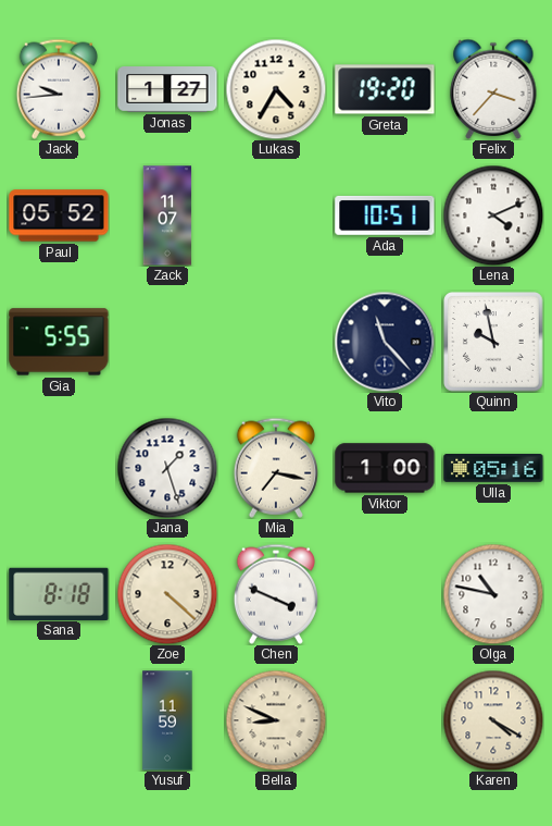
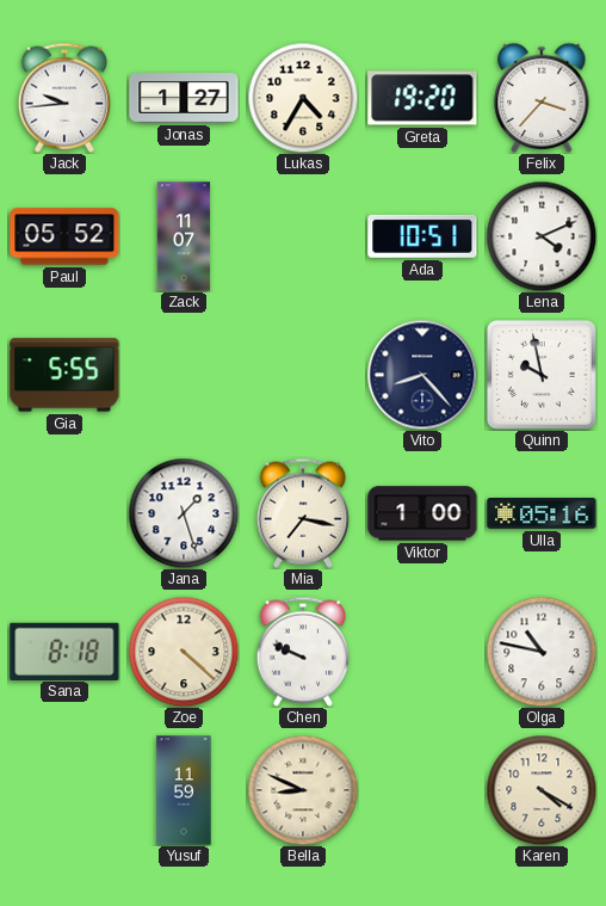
Vito: 11:23 -> 8:23 (422, 375)
Chen: 3:49 -> 9:49 (303, 652)
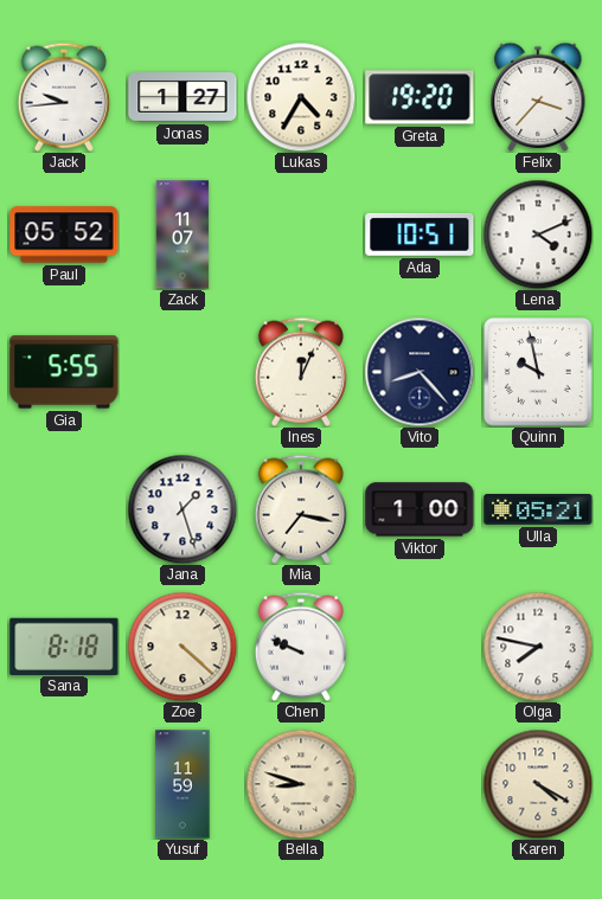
Ines: none -> 12:04 (301, 372)
Ulla: 05:16 -> 05:21 (538, 510)
Olga: 10:47 -> 7:47 (538, 647)
Bella: 8:49 -> 8:48 (301, 784)
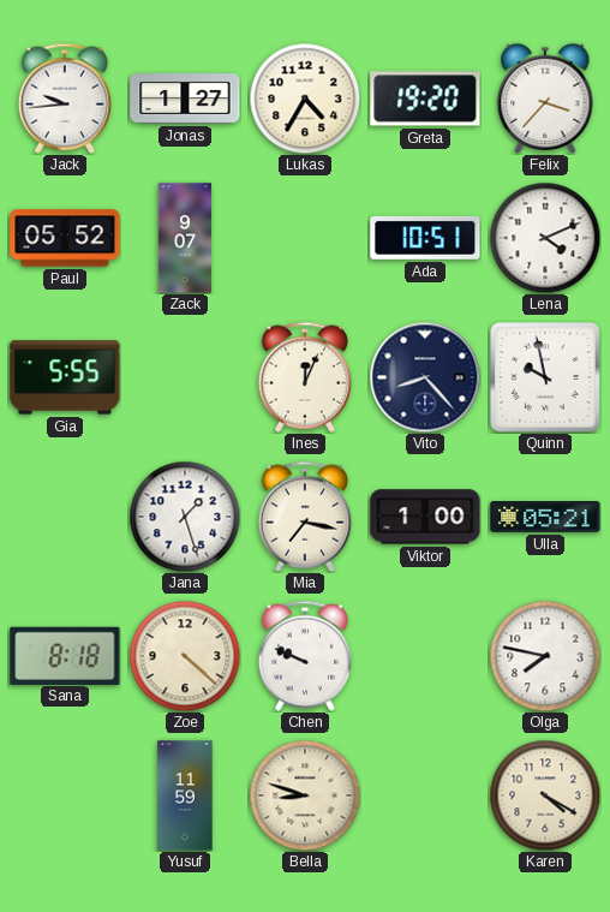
Zack: 11:07 -> 9:07 (185, 238)
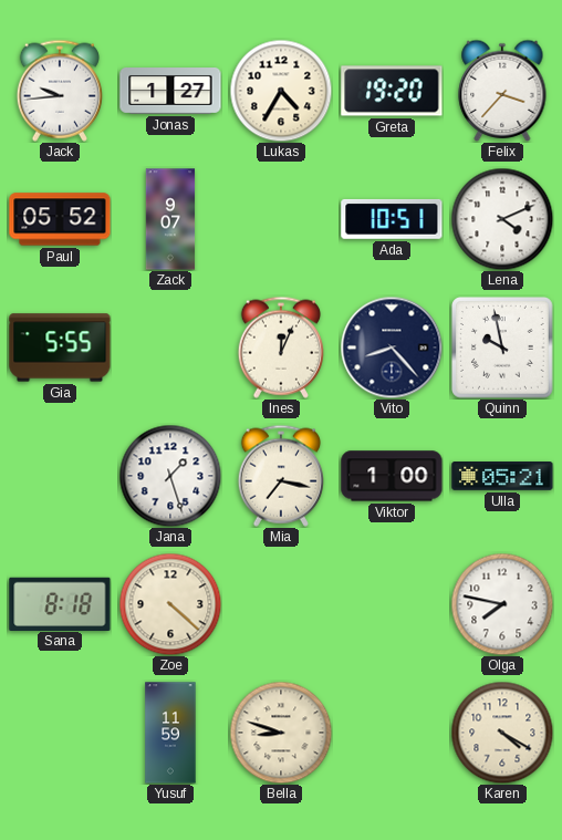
Chen: 9:49 -> none (305, 656)
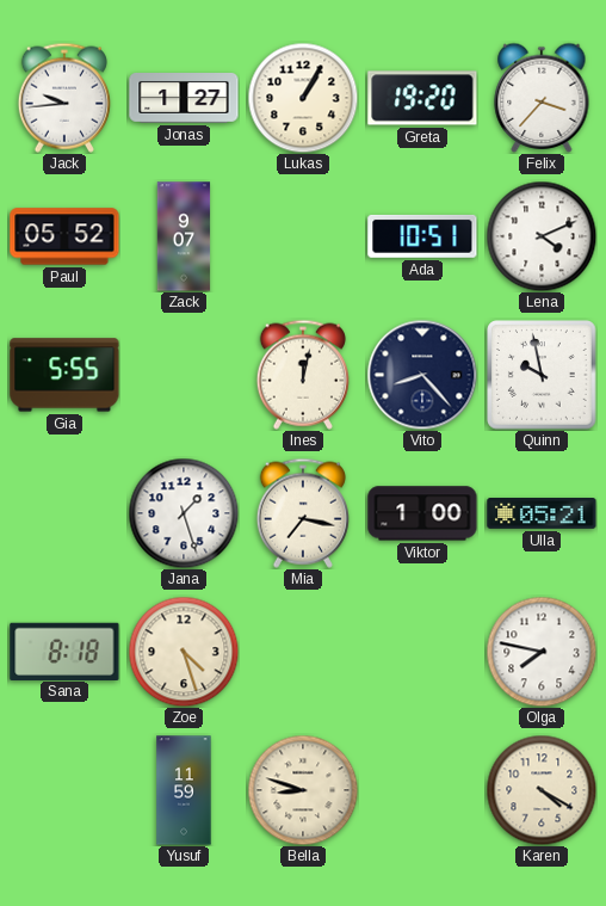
Lukas: 4:35 -> 1:05 (303, 98)
Ines: 12:04 -> 12:02 (303, 375)
Zoe: 4:22 -> 4:27 (184, 652)
